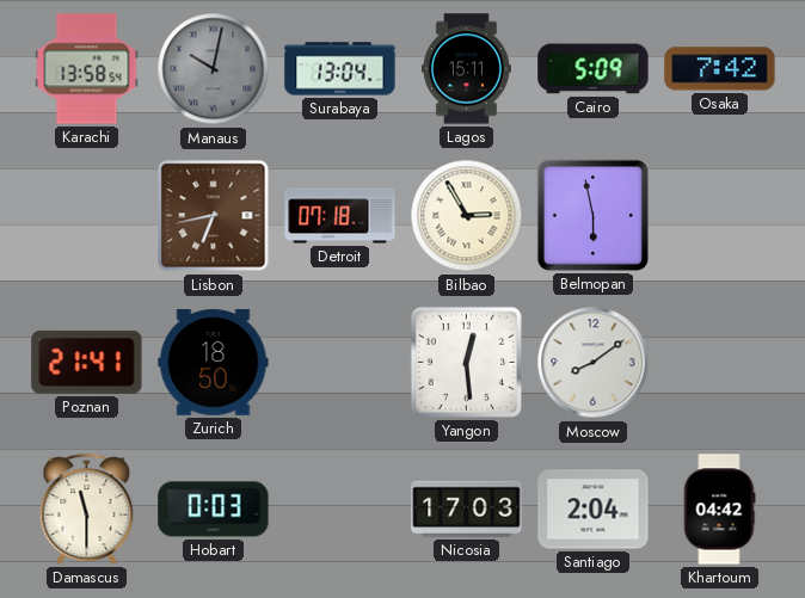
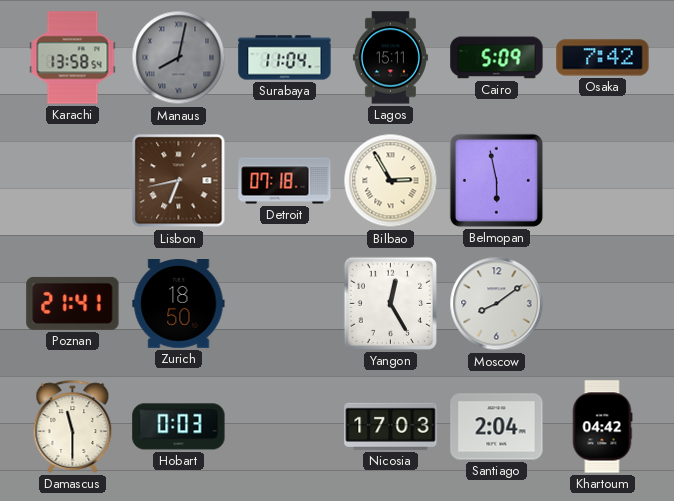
Manaus: 10:02 -> 8:02 (179, 58)
Surabaya: 13:04 -> 11:04 (285, 58)
Yangon: 12:29 -> 12:25 (390, 303)
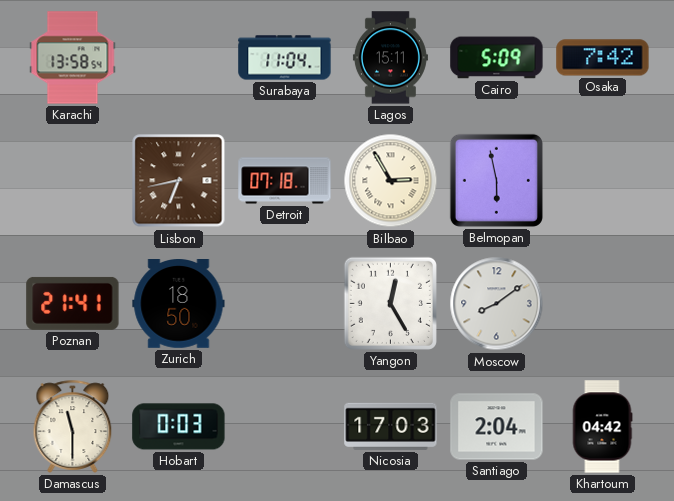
Manaus: 8:02 -> none (179, 58)
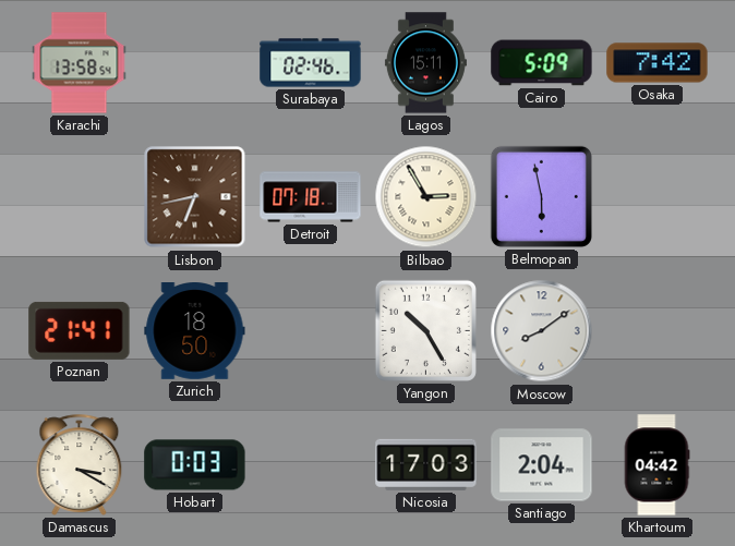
Surabaya: 11:04 -> 02:46 (311, 63)
Yangon: 12:25 -> 10:25 (425, 330)
Damascus: 11:30 -> 3:20 (80, 464)
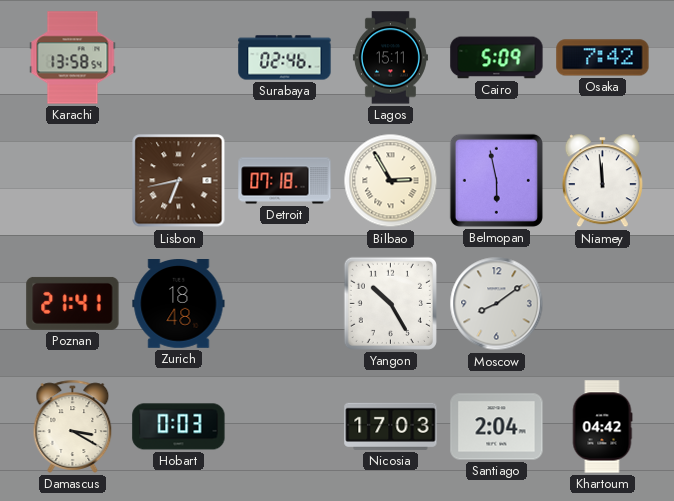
Niamey: none -> 11:59 (602, 181)
Zurich: 18:50 -> 18:48 (179, 304)
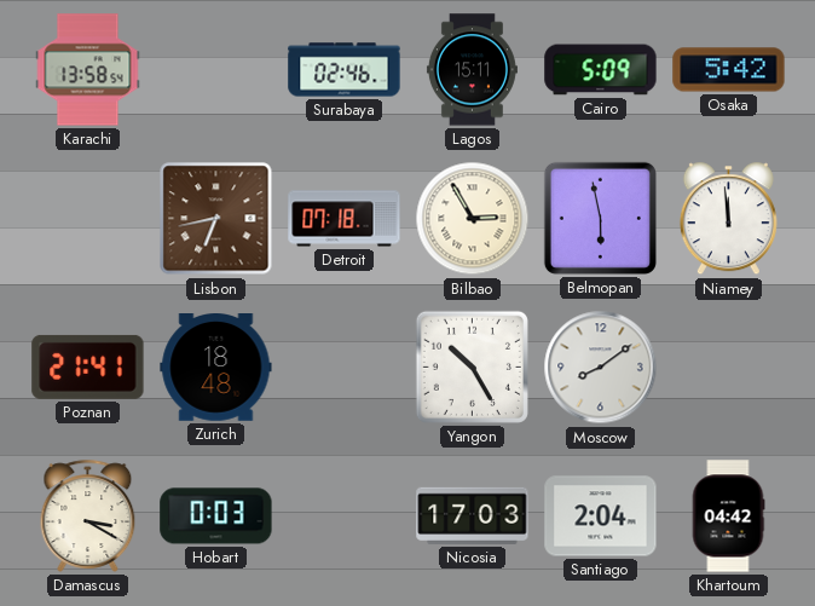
Osaka: 7:42 -> 5:42 (729, 70)
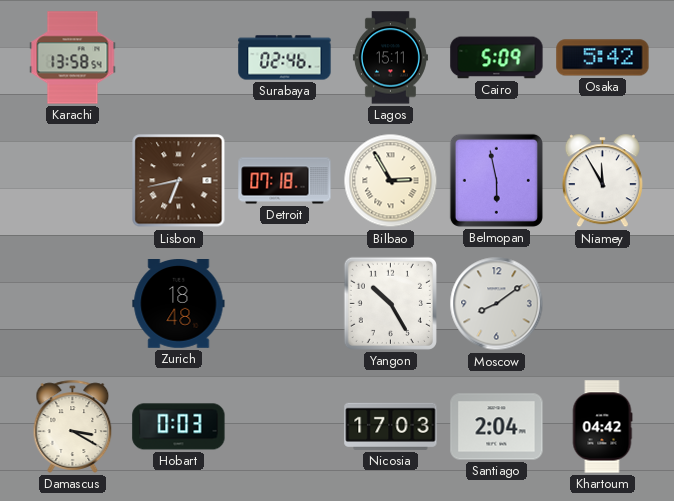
Niamey: 11:59 -> 11:55 (602, 181)
Poznan: 21:41 -> none (88, 367)
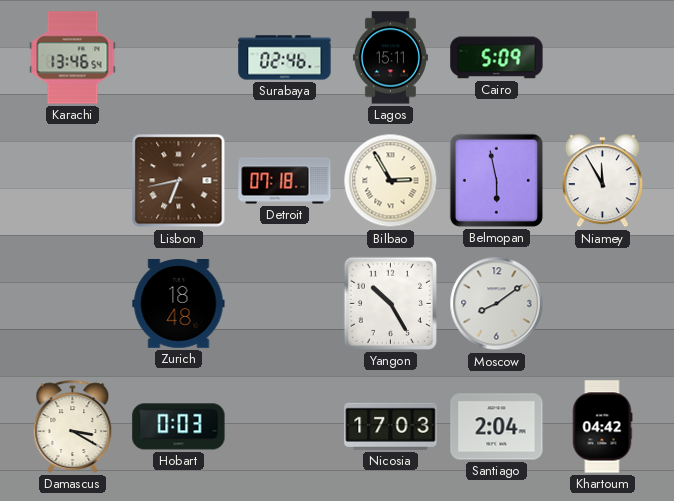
Karachi: 13:58 -> 13:46 (73, 58)
Osaka: 5:42 -> none (603, 58)
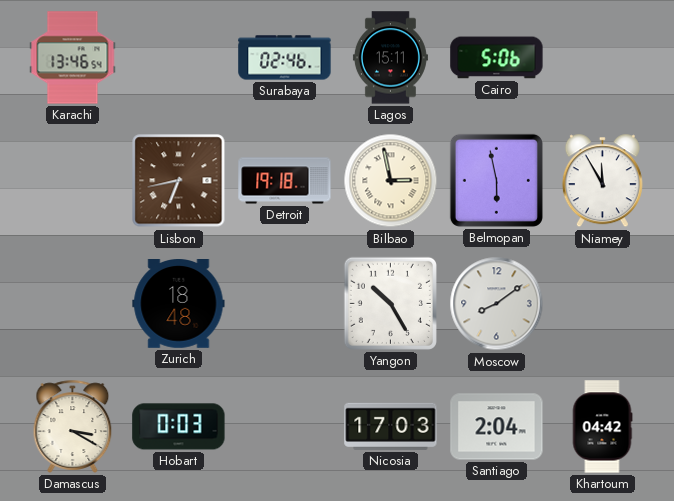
Cairo: 5:09 -> 5:06 (497, 58)
Detroit: 07:18 -> 19:18 (285, 181)
Bilbao: 2:55 -> 2:58 (391, 181)
